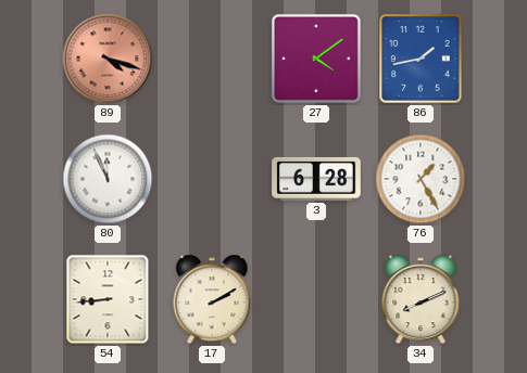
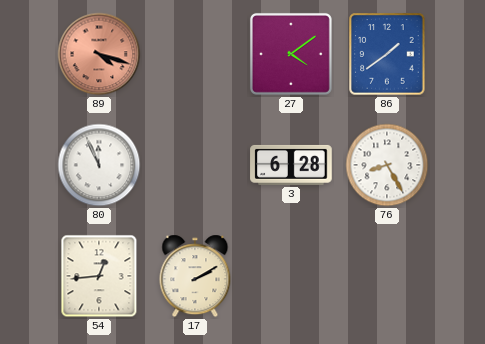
86: 1:43 -> 1:39 (387, 54)
76: 1:25 -> 8:25 (387, 165)
54: 8:44 -> 12:44 (99, 276)
34: 8:11 -> none (421, 299)
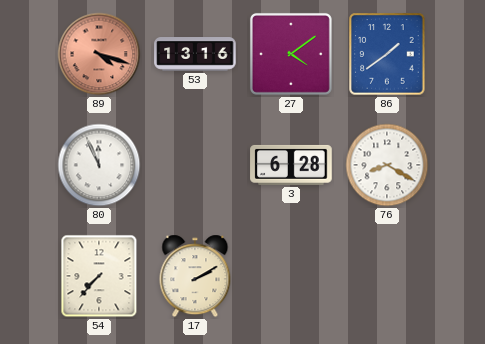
53: none -> 13:16 (195, 55)
76: 8:25 -> 8:20 (387, 165)
54: 12:44 -> 7:37 (99, 276)
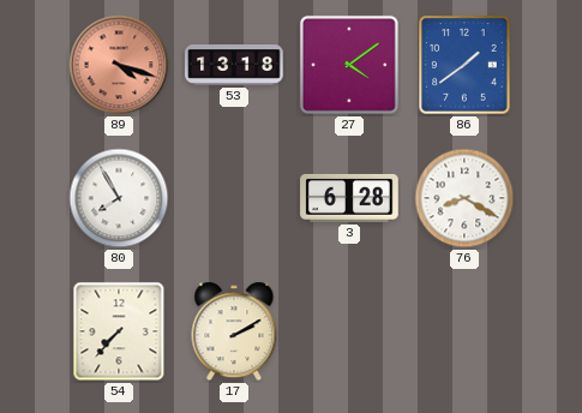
53: 13:16 -> 13:18 (234, 66)
80: 11:56 -> 7:55 (119, 198)
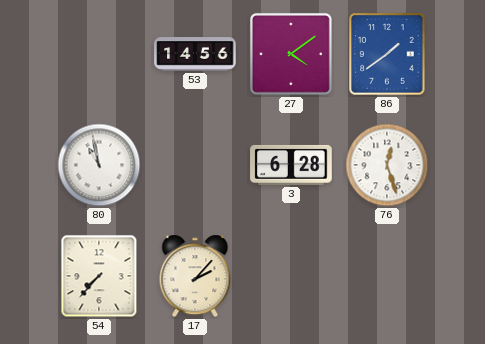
89: 4:18 -> none (119, 65)
53: 13:18 -> 14:56 (195, 55)
80: 7:55 -> 10:58 (99, 165)
76: 8:20 -> 12:27 (387, 165)
17: 2:10 -> 2:07 (195, 276)
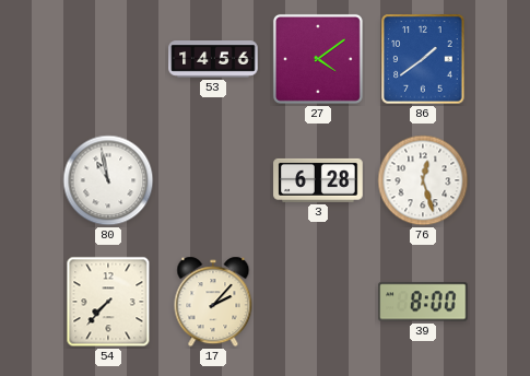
39: none -> 8:00 (423, 302)
